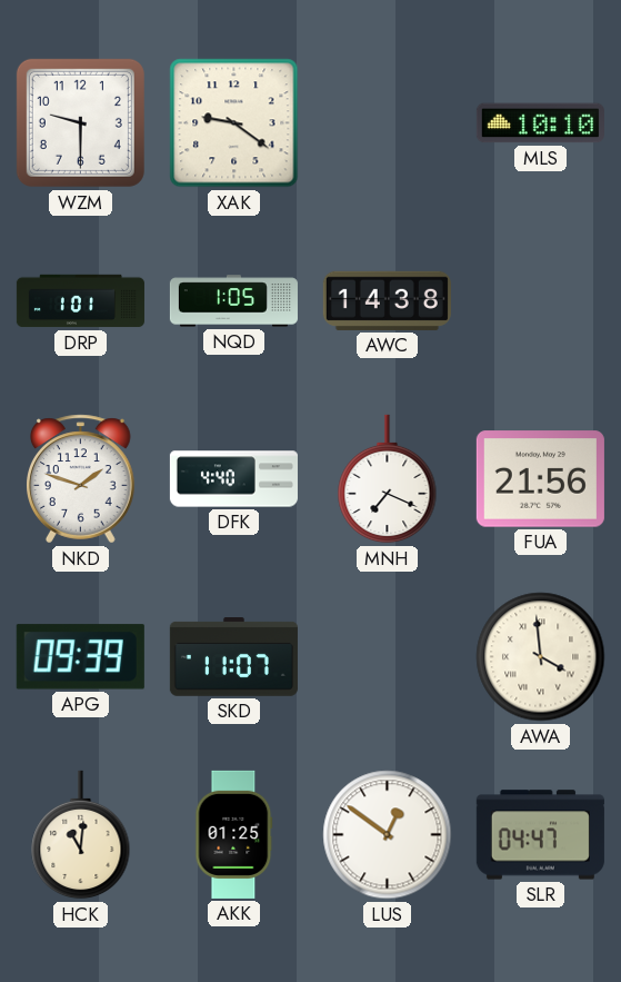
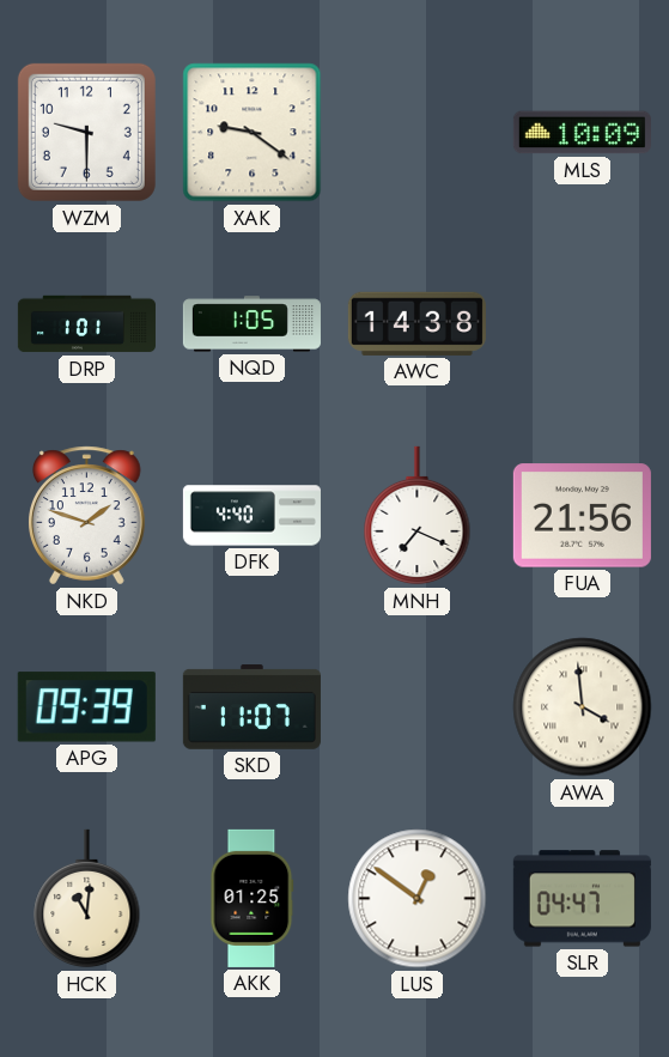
MLS: 10:10 -> 10:09 (582, 133)
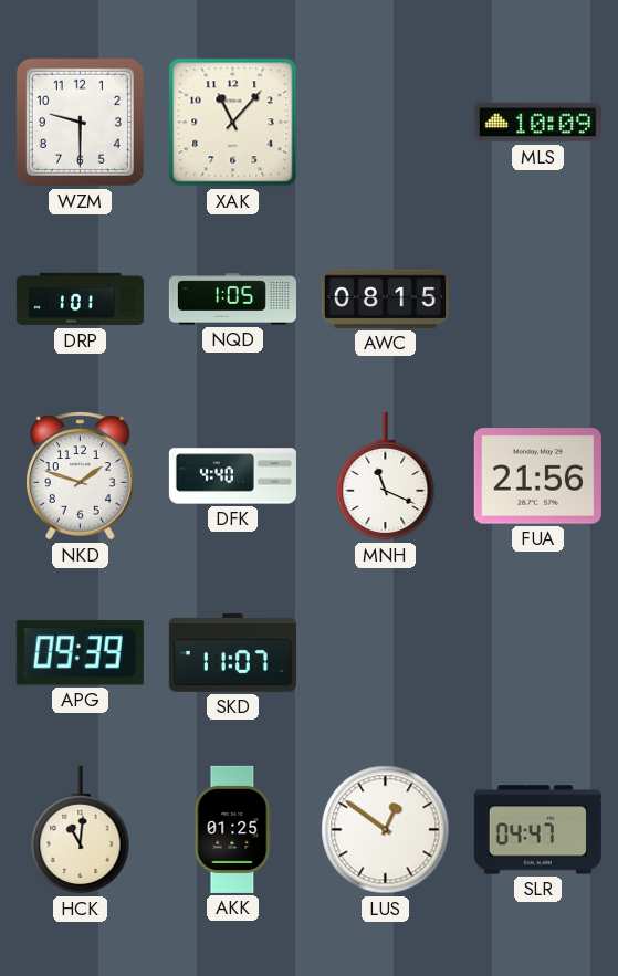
XAK: 9:21 -> 11:07 (233, 123)
AWC: 14:38 -> 08:15 (385, 298)
MNH: 7:19 -> 11:19 (386, 476)
AWA: 3:59 -> none (583, 707)
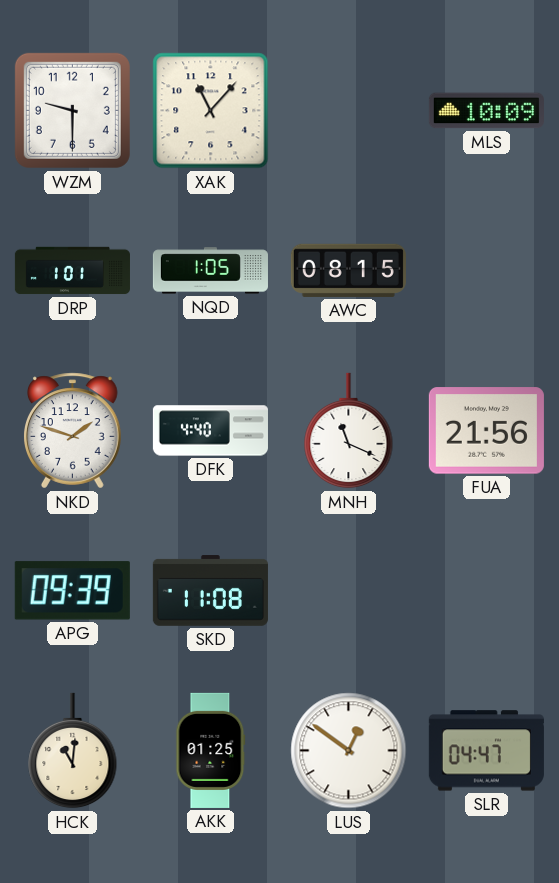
SKD: 11:07 -> 11:08 (210, 591)
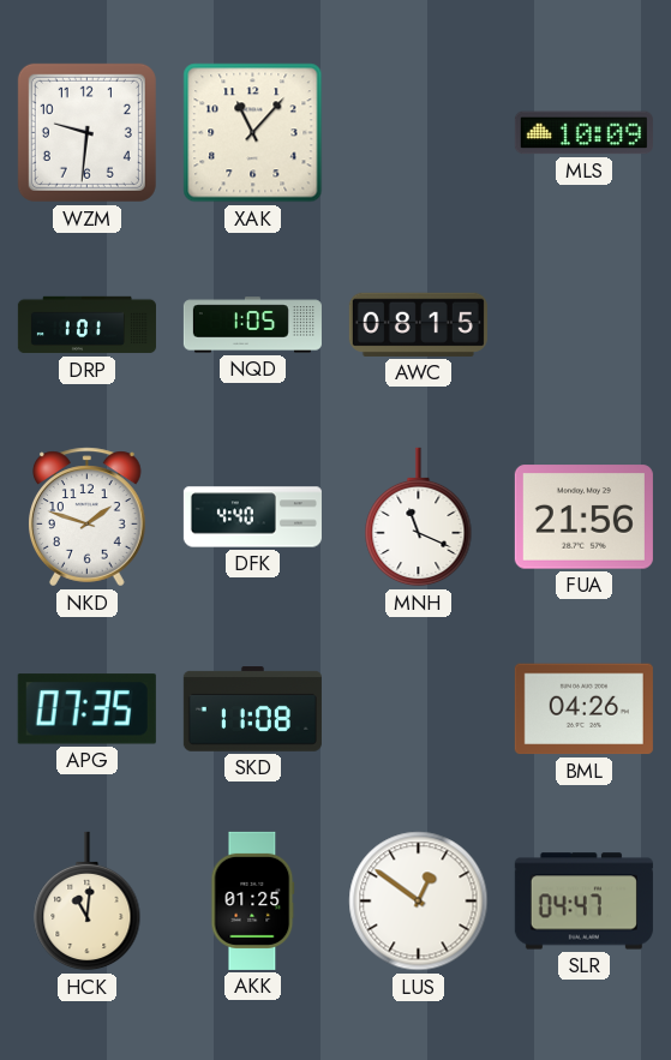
WZM: 9:30 -> 9:31 (86, 132)
APG: 09:39 -> 07:35 (86, 709)
BML: none -> 04:26 (583, 709)
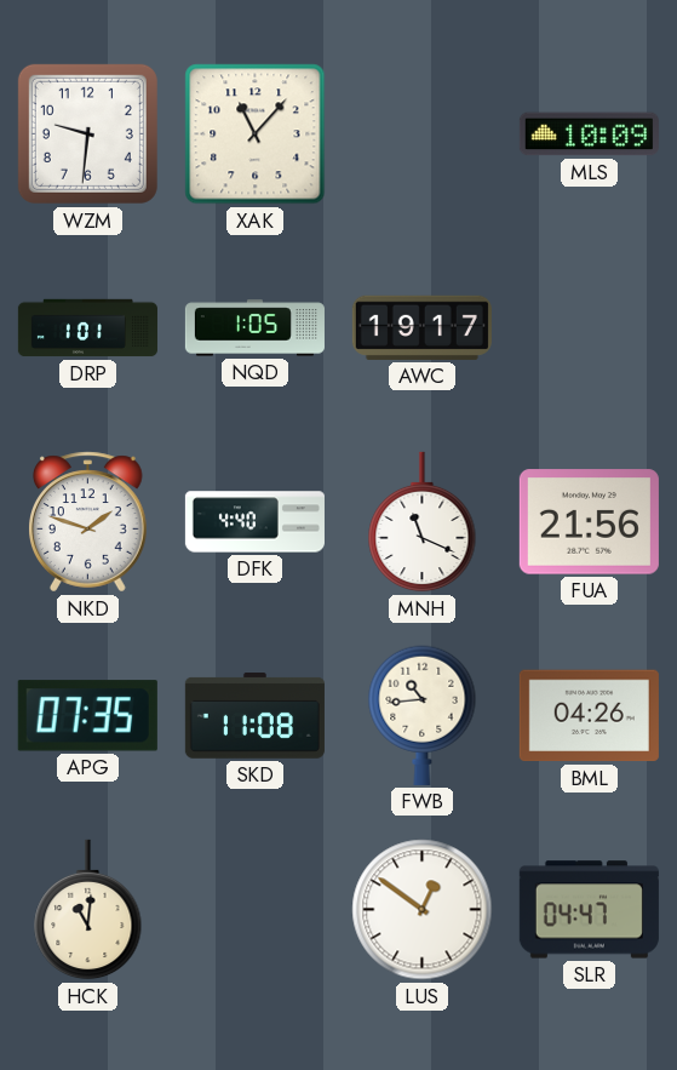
AWC: 08:15 -> 19:17 (421, 327)
FWB: none -> 10:44 (423, 715)
AKK: 01:25 -> none (253, 900)
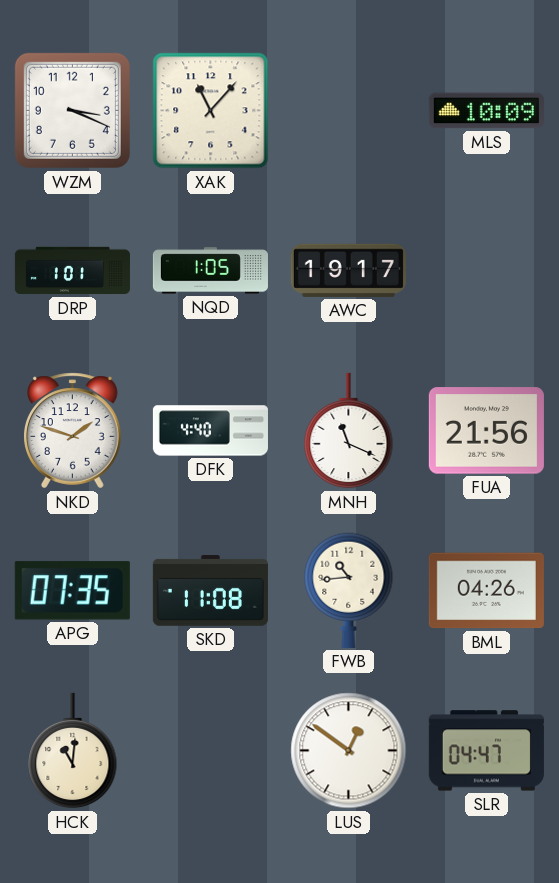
WZM: 9:31 -> 3:19 (72, 110)
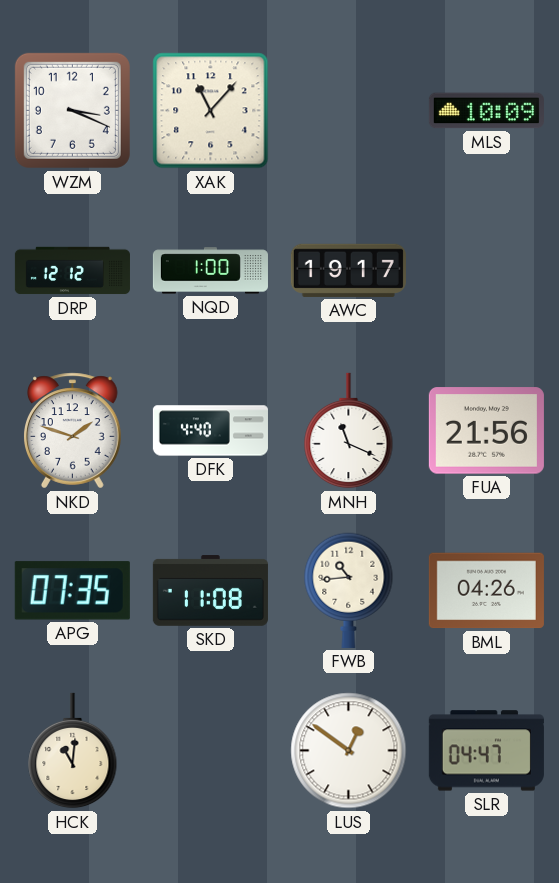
DRP: 1:01 -> 12:12 (72, 271)
NQD: 1:05 -> 1:00 (210, 271)
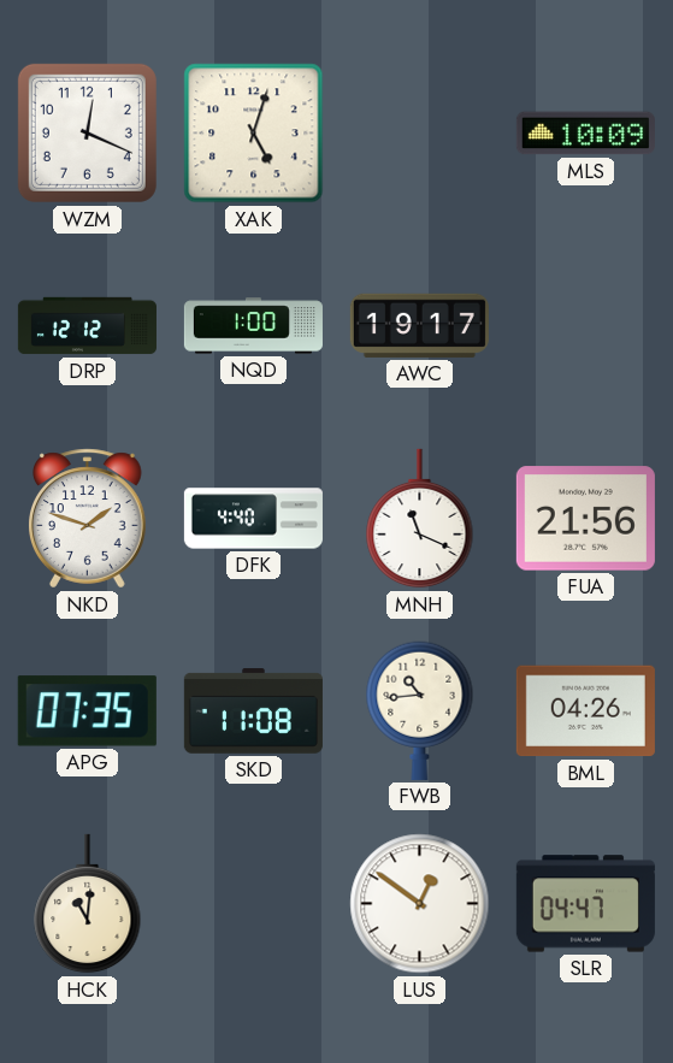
WZM: 3:19 -> 12:19 (87, 132)
XAK: 11:07 -> 5:03 (254, 134)
